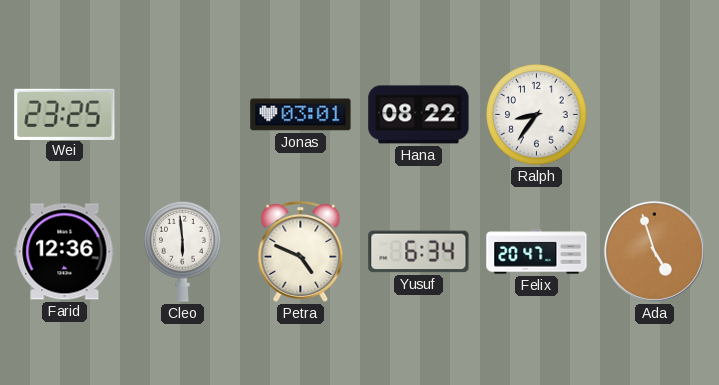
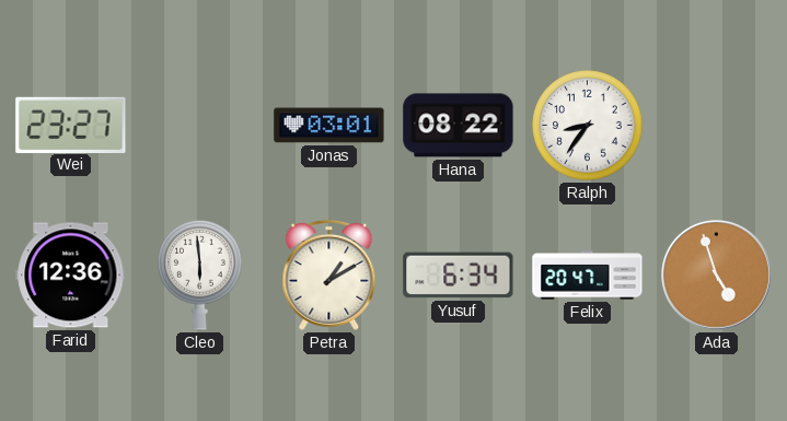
Wei: 23:25 -> 23:27 (71, 125)
Petra: 4:49 -> 1:10 (329, 274)
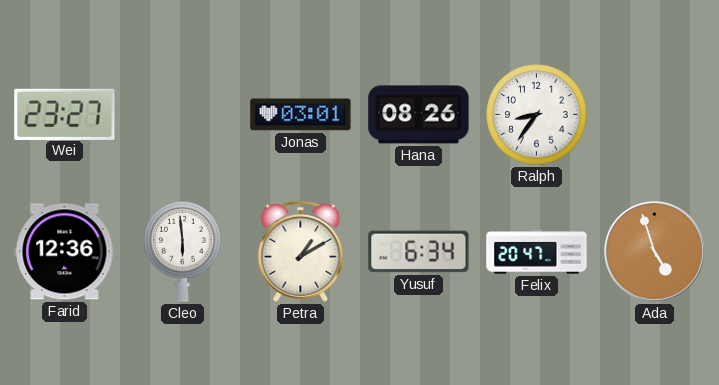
Hana: 08:22 -> 08:26 (419, 115)
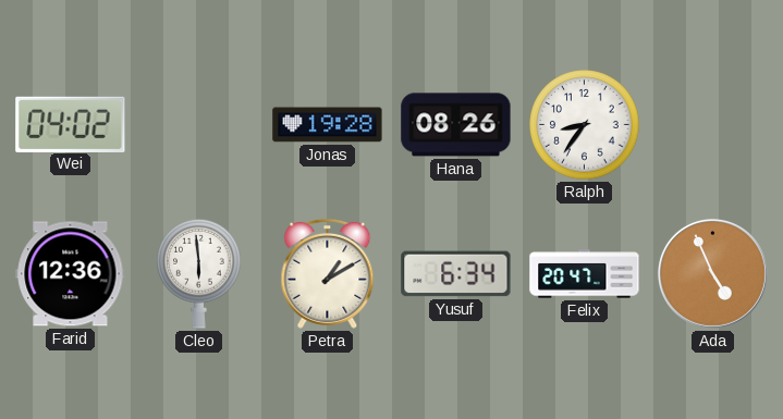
Wei: 23:27 -> 04:02 (71, 124)
Jonas: 03:01 -> 19:28 (328, 125)
Ada: 4:57 -> 4:56 (712, 273)
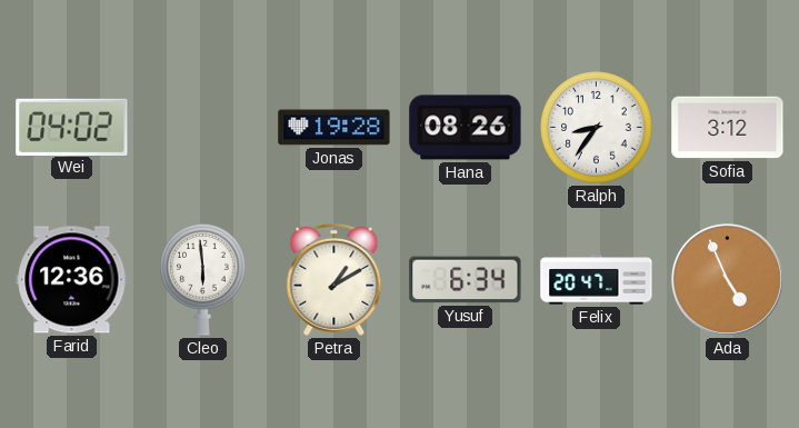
Sofia: none -> 3:12 (728, 128)
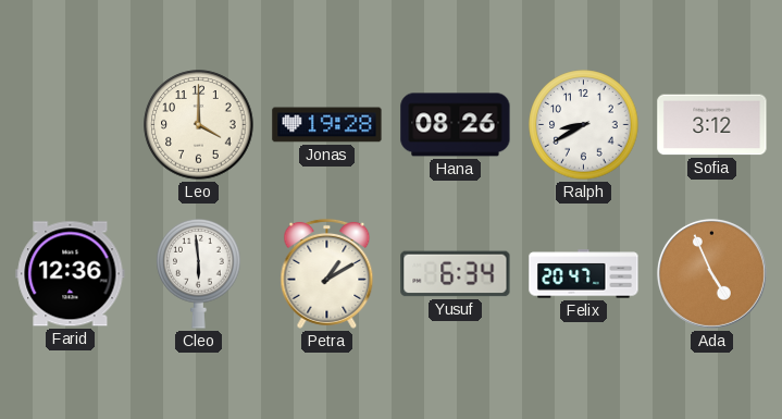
Wei: 04:02 -> none (72, 127)
Leo: none -> 4:00 (199, 125)
Ralph: 8:36 -> 8:40 (584, 125)
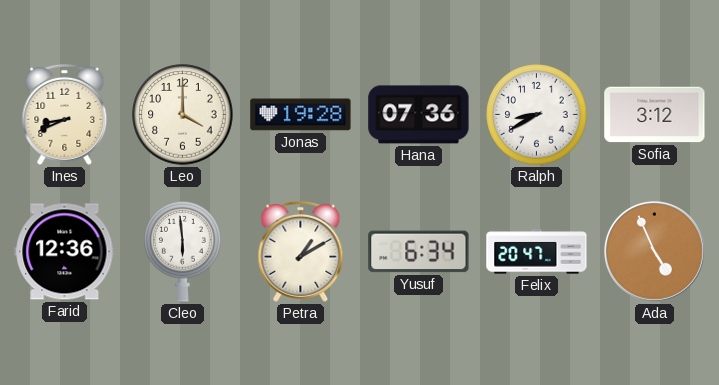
Ines: none -> 8:41 (65, 114)
Hana: 08:26 -> 07:36 (419, 115)
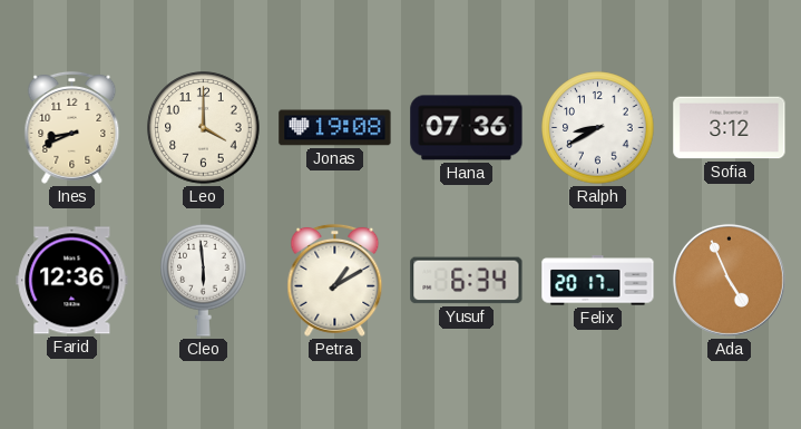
Jonas: 19:28 -> 19:08 (335, 128)
Felix: 20:47 -> 20:17 (598, 281)
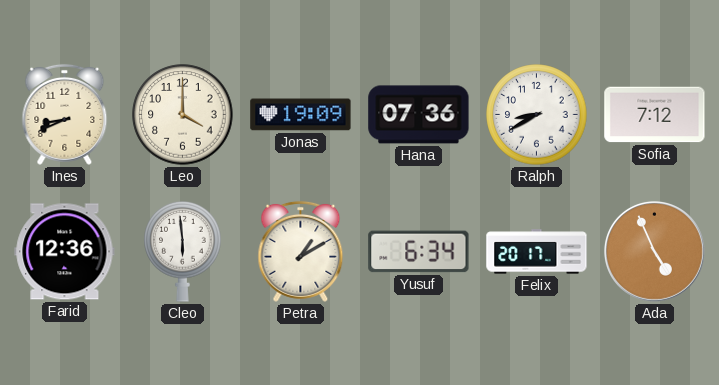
Jonas: 19:08 -> 19:09 (301, 115)
Sofia: 3:12 -> 7:12 (655, 115)
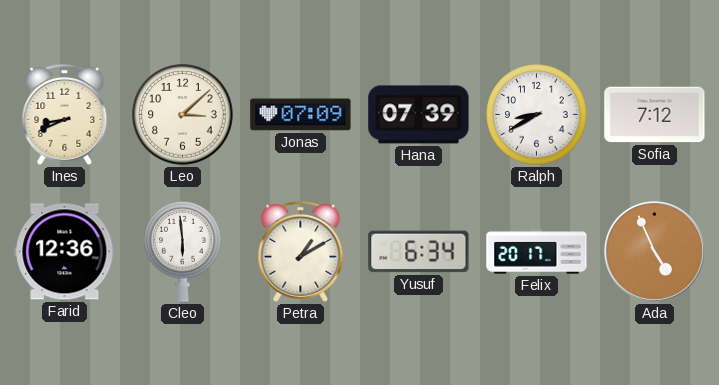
Leo: 4:00 -> 3:08 (183, 115)
Jonas: 19:09 -> 07:09 (301, 115)
Hana: 07:36 -> 07:39 (419, 115)
